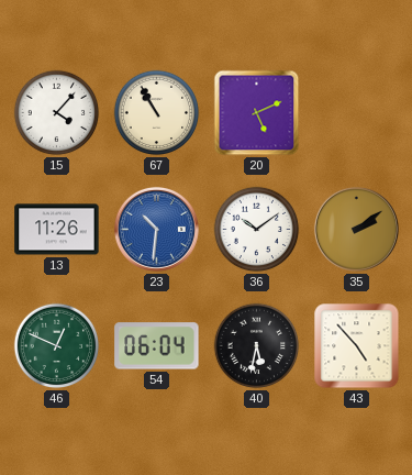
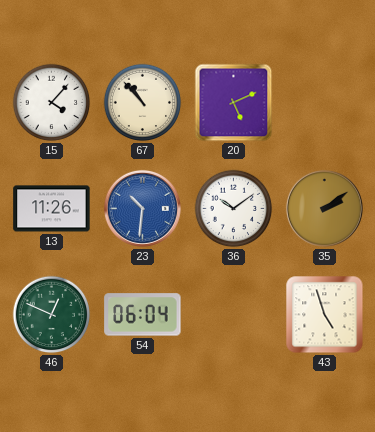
67: 10:55 -> 10:53 (143, 103)
40: 5:32 -> none (257, 346)
43: 4:53 -> 4:57 (325, 315)
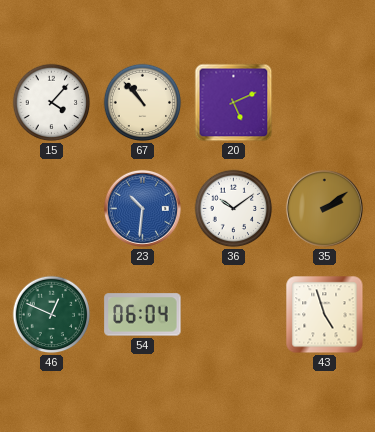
13: 11:26 -> none (52, 209)
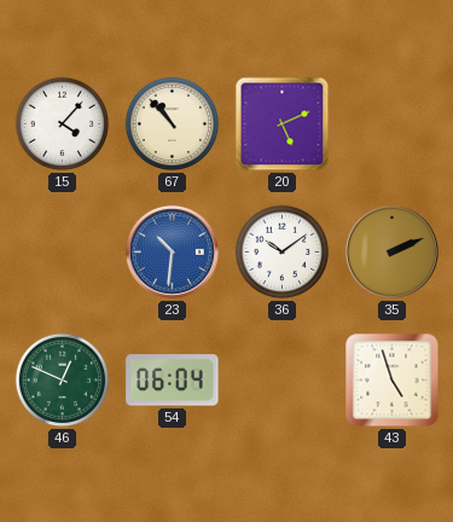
35: 2:09 -> 2:11 (391, 251)
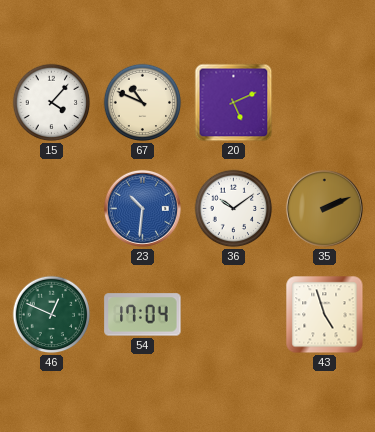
67: 10:53 -> 10:49 (143, 103)
54: 06:04 -> 17:04 (143, 315)
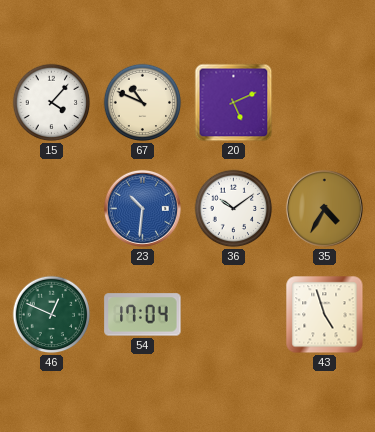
35: 2:11 -> 4:35 (324, 208)
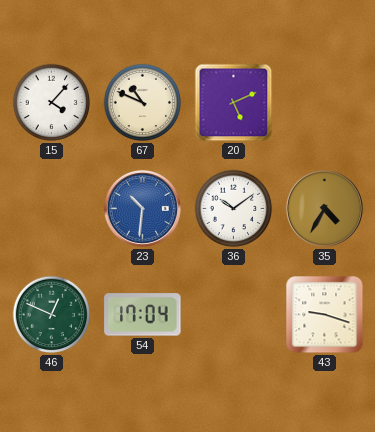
43: 4:57 -> 9:18 (325, 315)
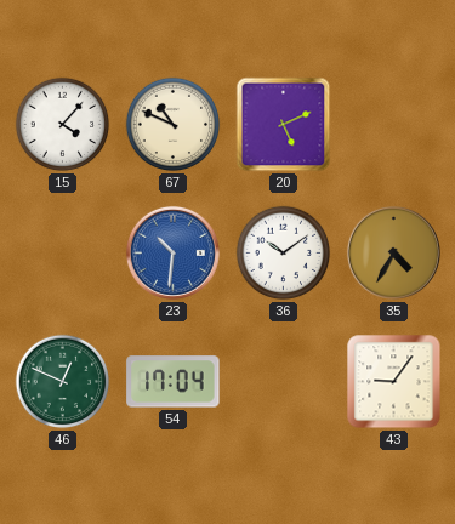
43: 9:18 -> 9:06 (394, 382)
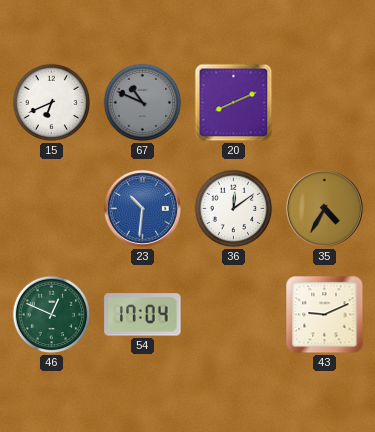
15: 4:07 -> 6:41 (52, 103)
67 dial: cream -> grey (143, 103)
20: 5:11 -> 8:11 (234, 103)
36: 10:09 -> 12:09 (234, 209)
43: 9:06 -> 9:11 (325, 315)
